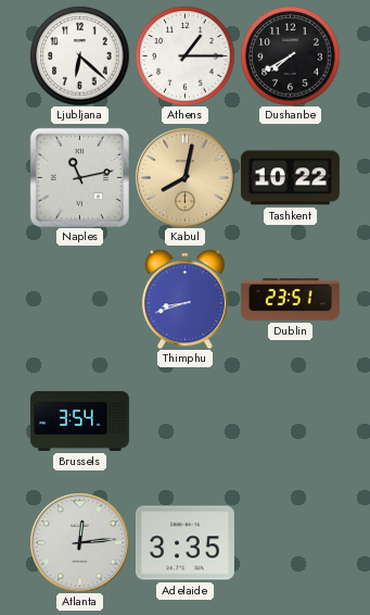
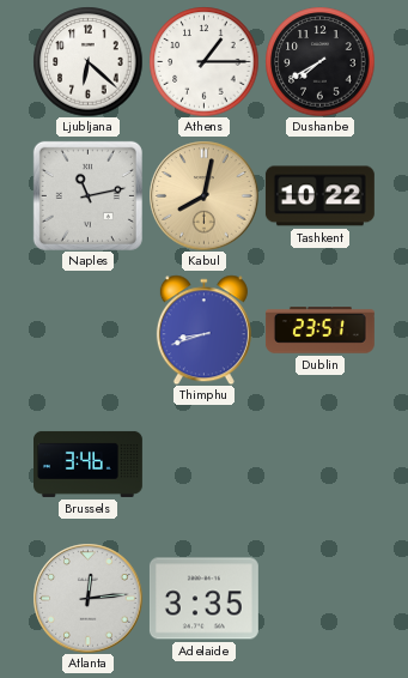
Brussels: 3:54 -> 3:46 (89, 464)
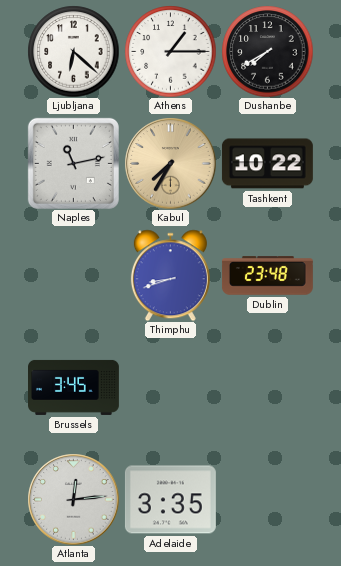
Kabul: 8:02 -> 7:35 (170, 163)
Dublin: 23:51 -> 23:48 (267, 276)
Brussels: 3:46 -> 3:45 (74, 387)
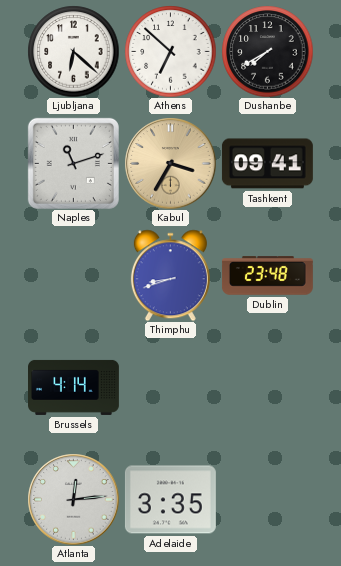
Athens: 1:15 -> 6:52 (170, 51)
Naples: 11:13 -> 11:12 (73, 163)
Kabul: 7:35 -> 3:35 (170, 163)
Tashkent: 10:22 -> 09:41 (267, 164)
Brussels: 3:45 -> 4:14 (74, 387)
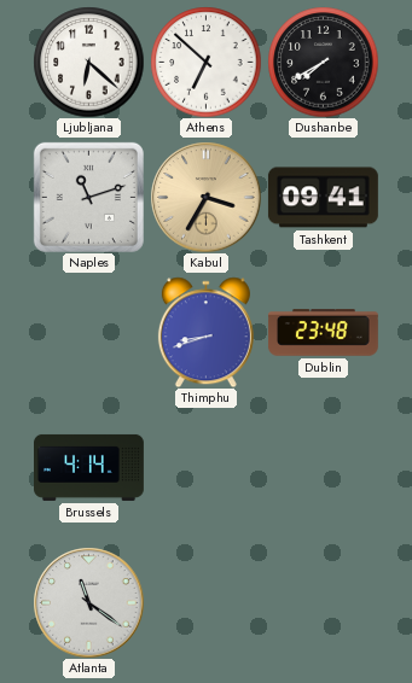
Atlanta: 12:14 -> 11:21 (88, 602)
Adelaide: 3:35 -> none (170, 500)
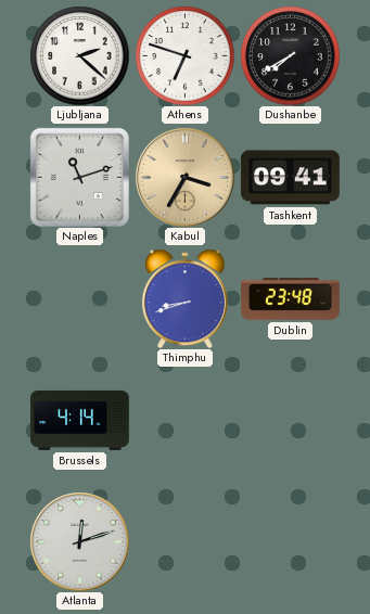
Ljubljana: 6:22 -> 2:22 (79, 55)
Athens: 6:52 -> 6:48 (184, 55)
Atlanta: 11:21 -> 12:12 (79, 541)
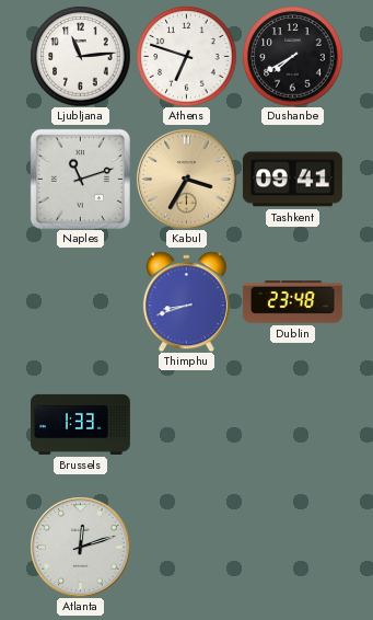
Ljubljana: 2:22 -> 11:14 (80, 56)
Brussels: 4:14 -> 1:33 (81, 424)
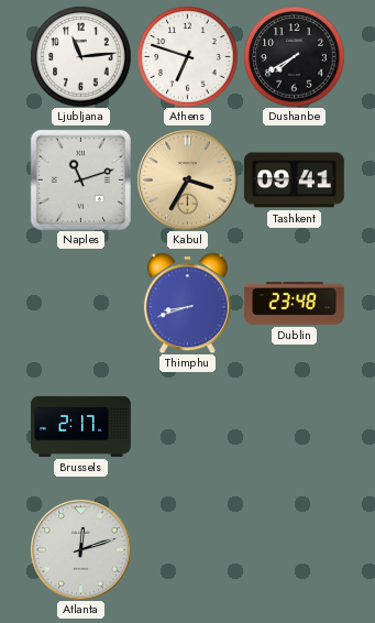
Brussels: 1:33 -> 2:17 (81, 426)
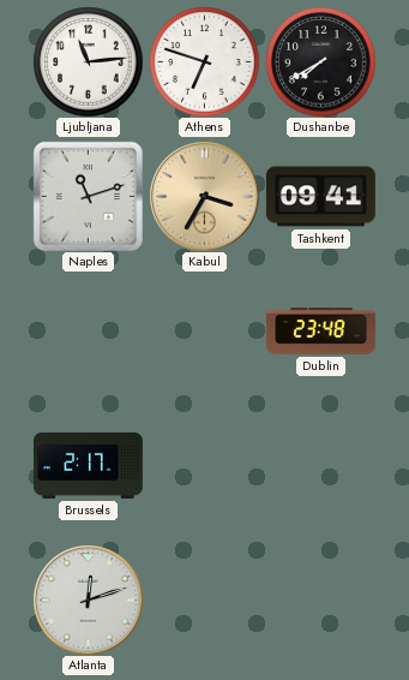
Thimphu: 8:42 -> none (187, 303)
